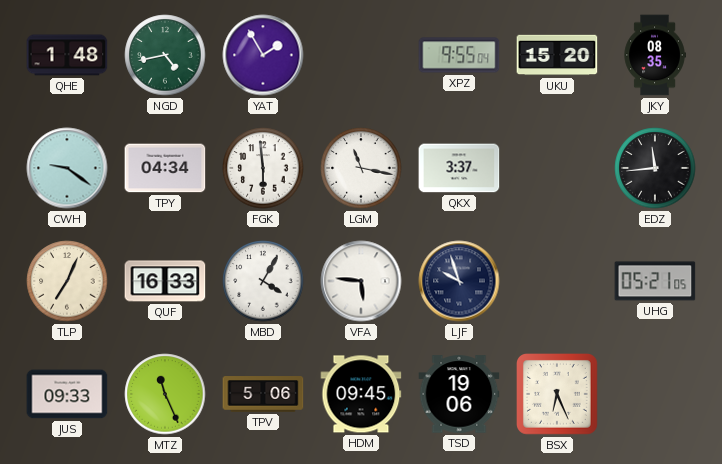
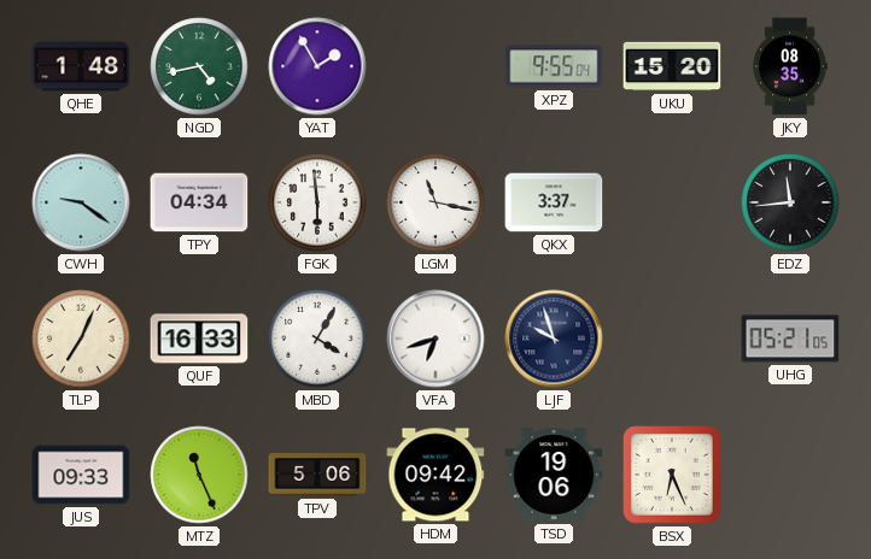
VFA: 5:46 -> 6:42 (435, 339)
HDM: 09:45 -> 09:42 (435, 475)
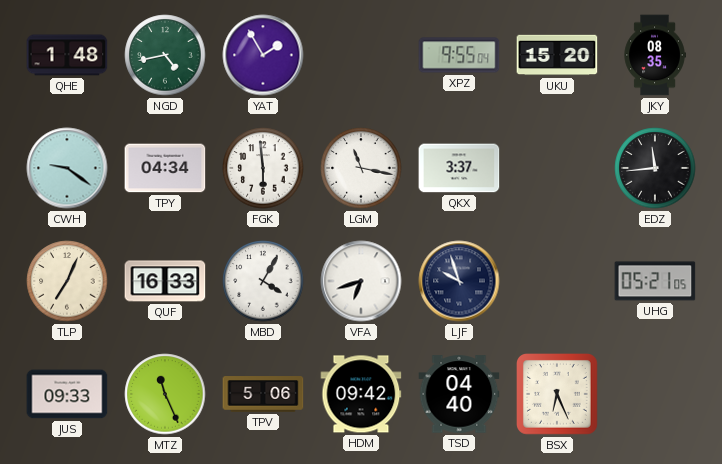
TSD: 19:06 -> 04:40 (459, 394)
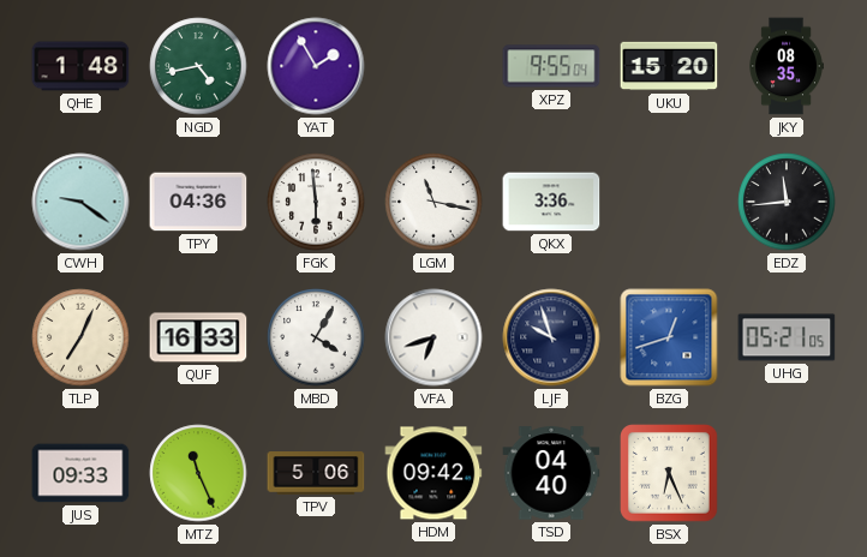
TPY: 04:34 -> 04:36 (198, 202)
QKX: 3:37 -> 3:36 (551, 202)
BZG: none -> 12:42 (669, 337)
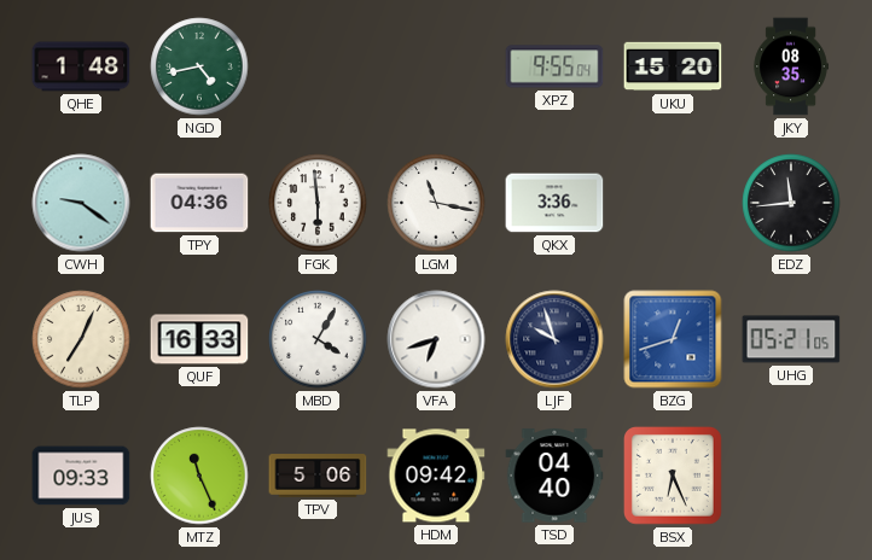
YAT: 1:55 -> none (316, 66)
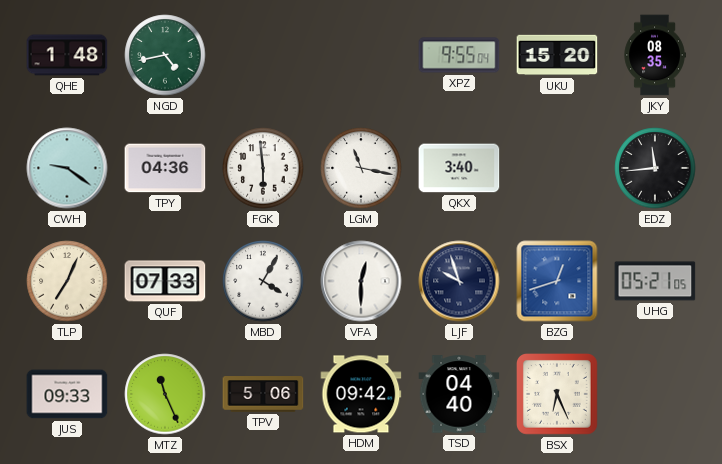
QKX: 3:36 -> 3:40 (459, 168)
QUF: 16:33 -> 07:33 (165, 281)
VFA: 6:42 -> 12:30 (361, 281)
